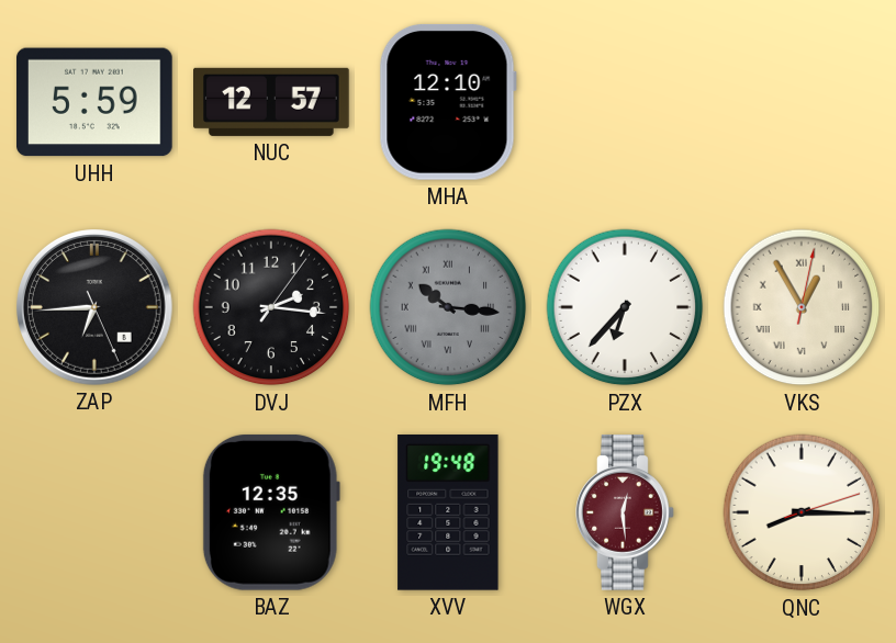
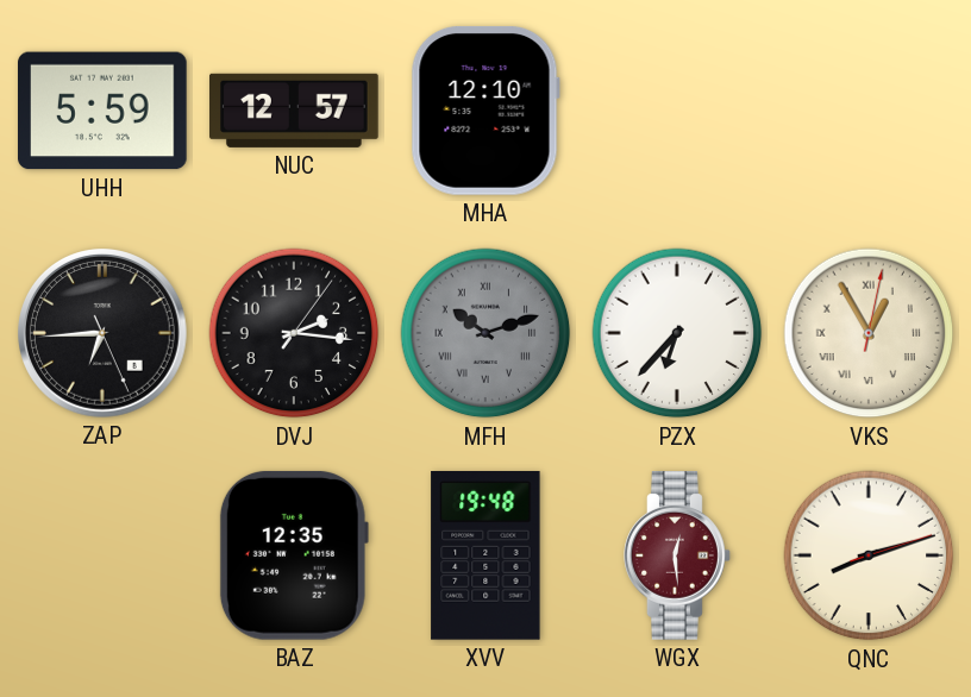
MFH: 10:16 -> 10:12 (485, 333)
QNC: 8:15 -> 8:12 (869, 555)
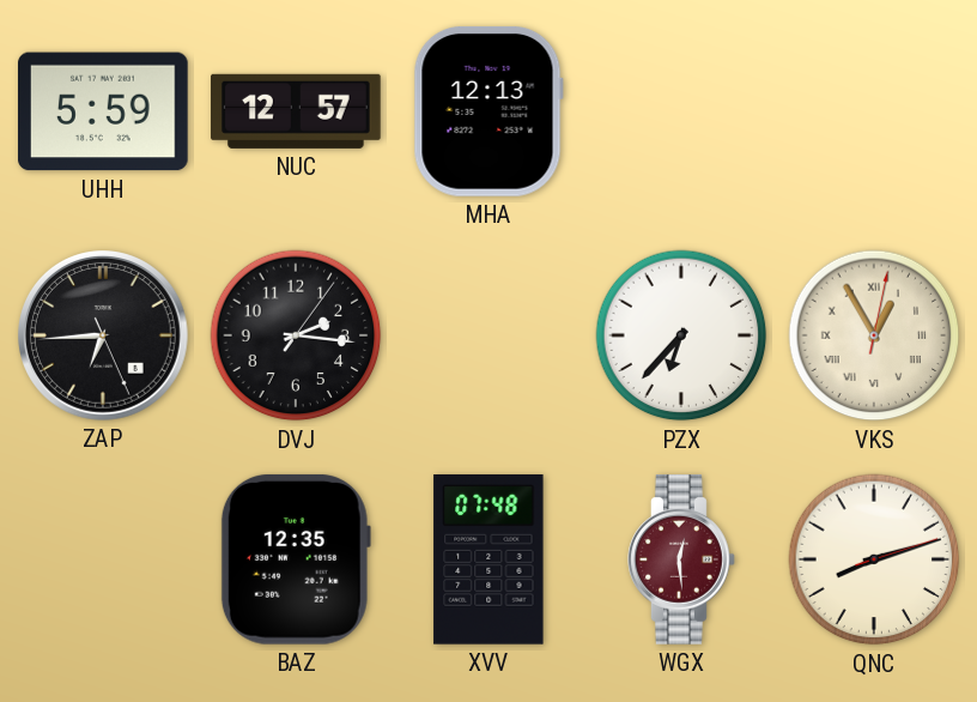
MHA: 12:10 -> 12:13 (488, 111)
MFH: 10:12 -> none (485, 333)
XVV: 19:48 -> 07:48 (488, 561)
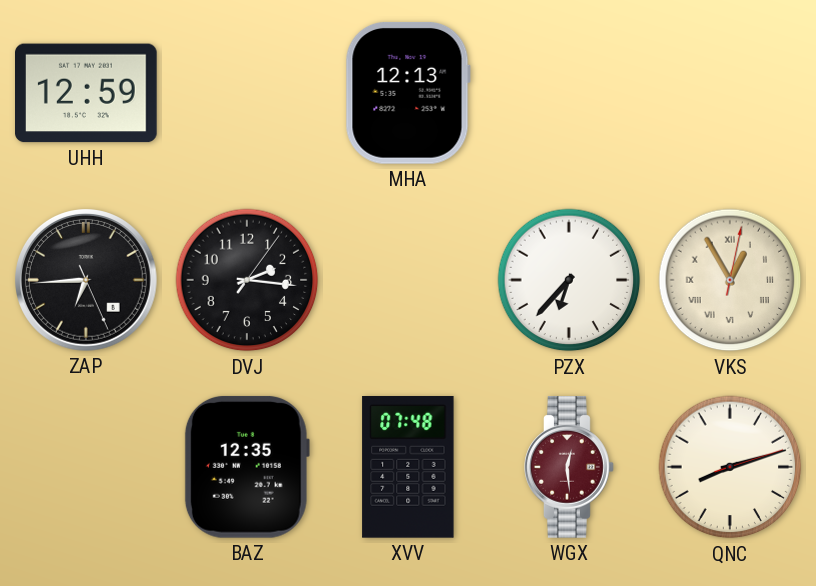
UHH: 5:59 -> 12:59 (87, 93)
NUC: 12:57 -> none (297, 111)
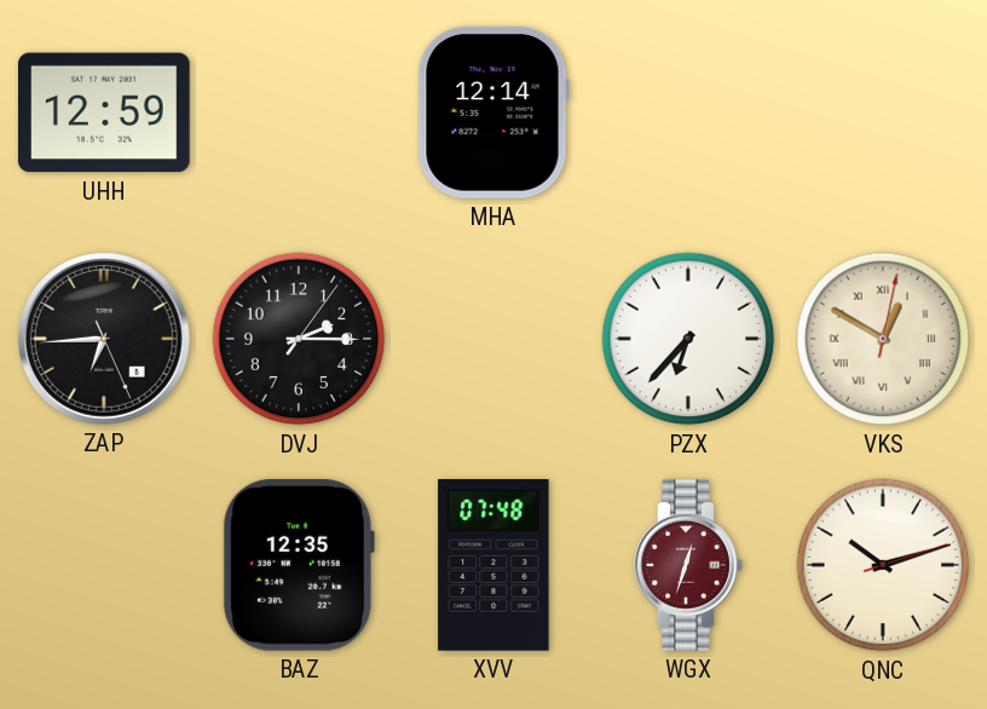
MHA: 12:13 -> 12:14 (493, 113)
DVJ: 2:16 -> 2:15 (299, 339)
VKS: 12:55 -> 12:50 (883, 339)
WGX: 12:29 -> 12:33 (688, 565)
QNC: 8:12 -> 10:12 (883, 565)
